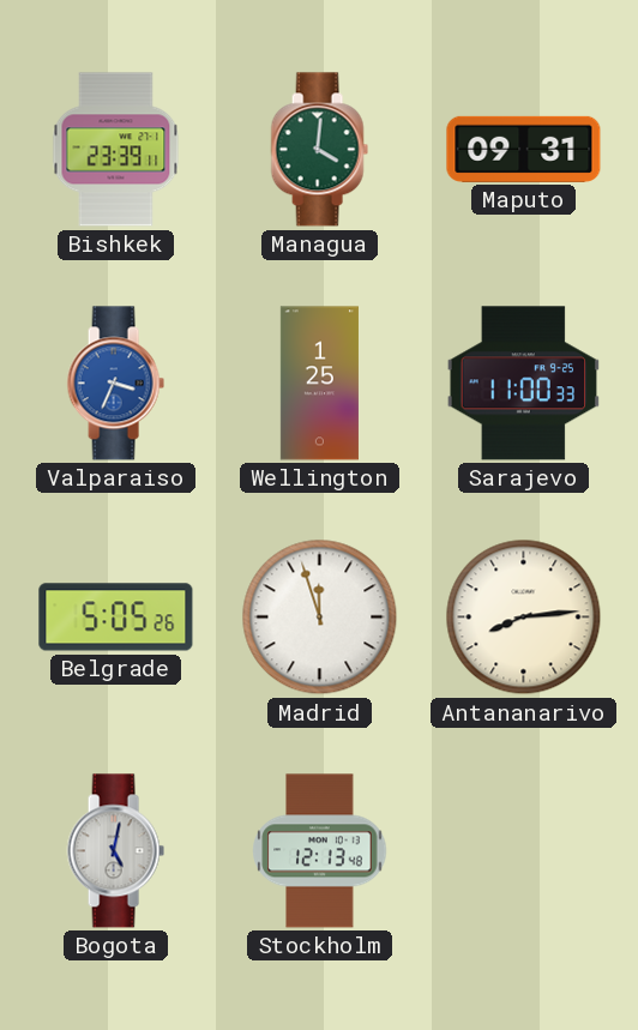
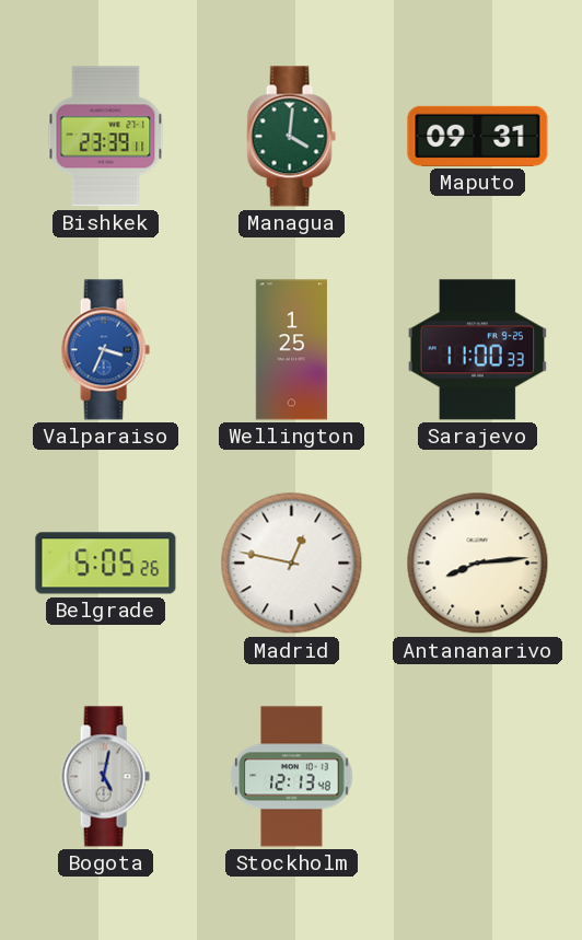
Madrid: 11:57 -> 12:47 (292, 564)
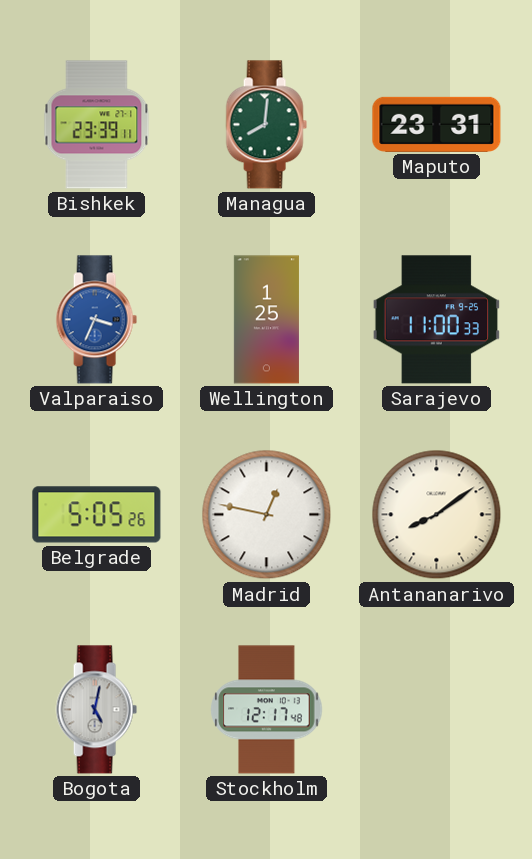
Managua: 4:01 -> 8:01 (266, 125)
Maputo: 09:31 -> 23:31 (437, 124)
Antananarivo: 8:14 -> 8:09 (437, 515)
Stockholm: 12:13 -> 12:17 (267, 710)
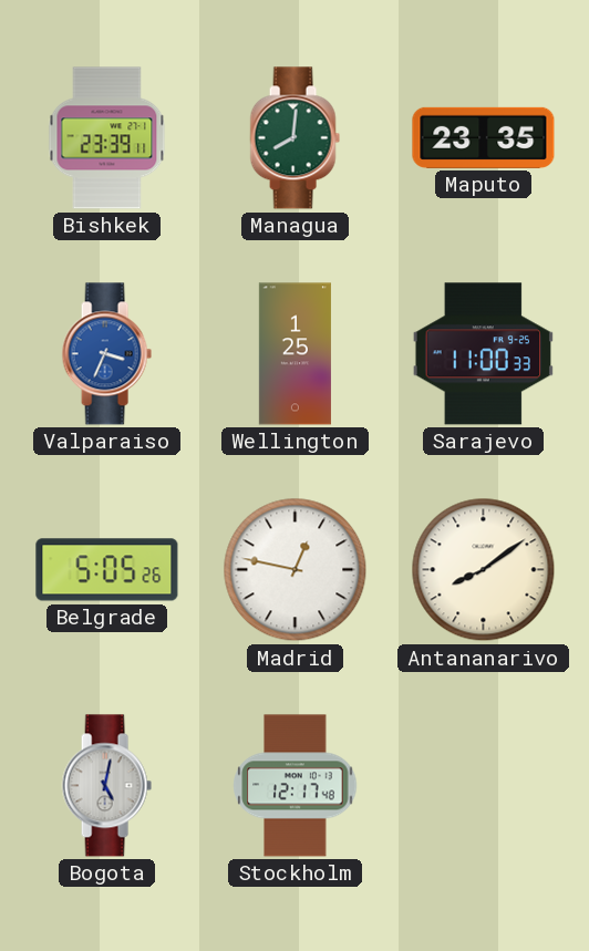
Maputo: 23:31 -> 23:35 (484, 137)
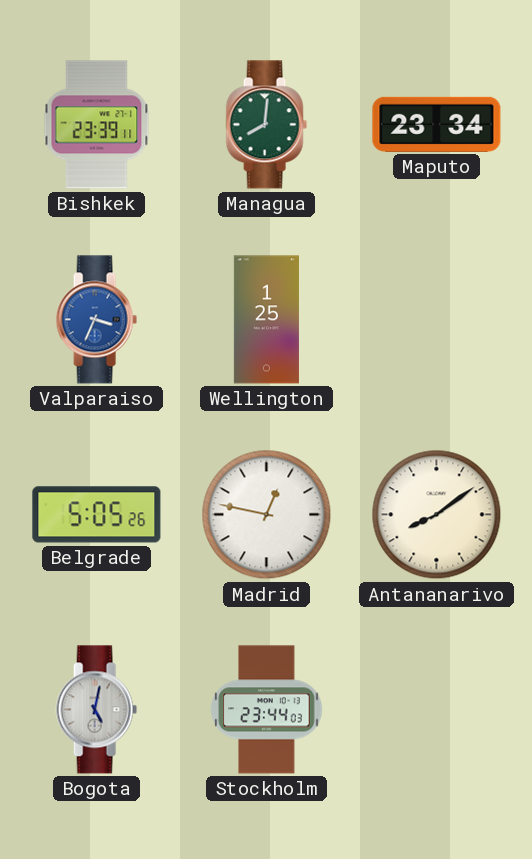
Maputo: 23:35 -> 23:34 (437, 124)
Sarajevo: 11:00 -> none (483, 354)
Stockholm: 12:17 -> 23:44 (267, 710)
